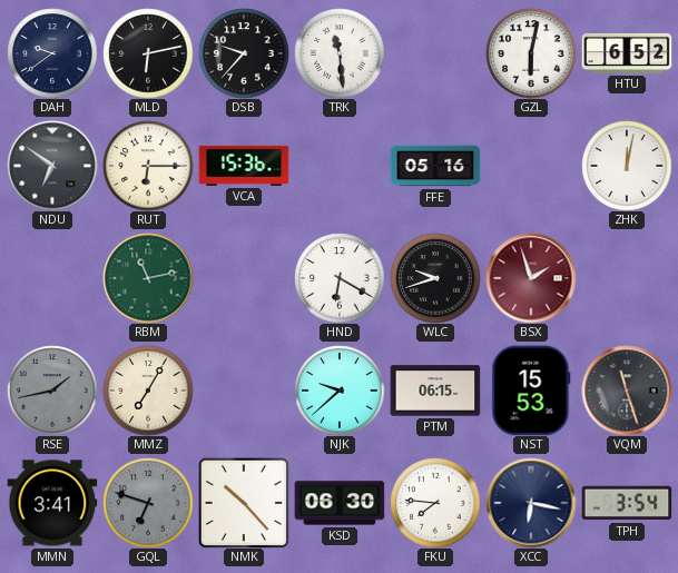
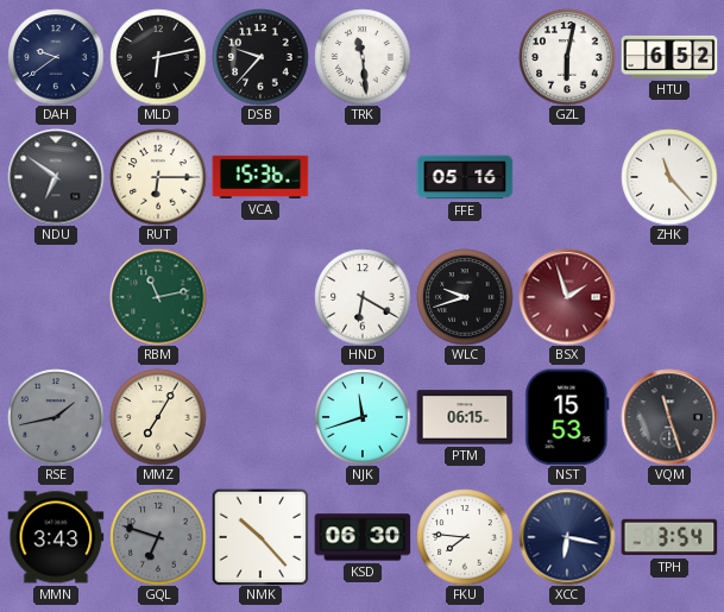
ZHK: 12:02 -> 11:23 (669, 177)
NJK: 9:38 -> 11:42 (363, 417)
MMN: 3:41 -> 3:43 (56, 537)
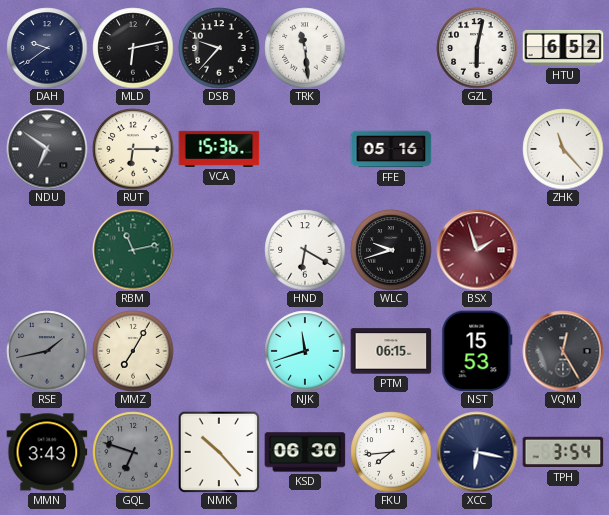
VQM: 11:27 -> 12:25 (563, 351)
FKU: 7:46 -> 7:44 (391, 452)
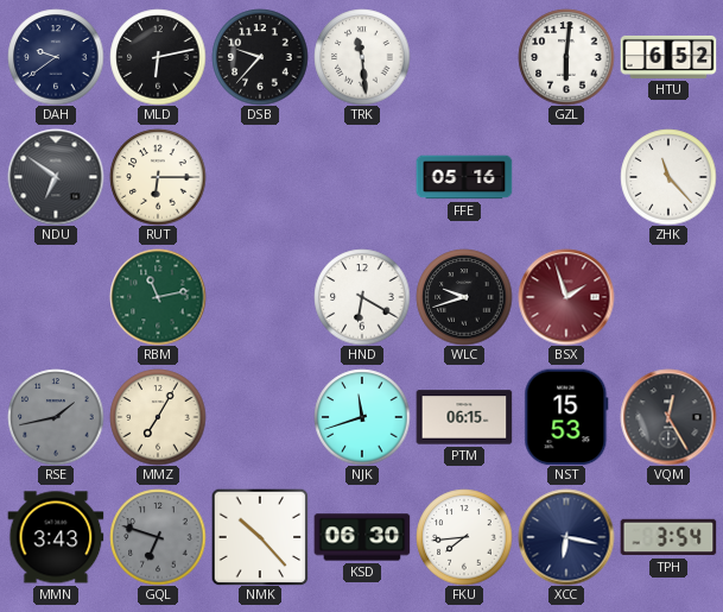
GZL: 6:02 -> 6:01 (566, 57)
VCA: 15:36 -> none (219, 149)
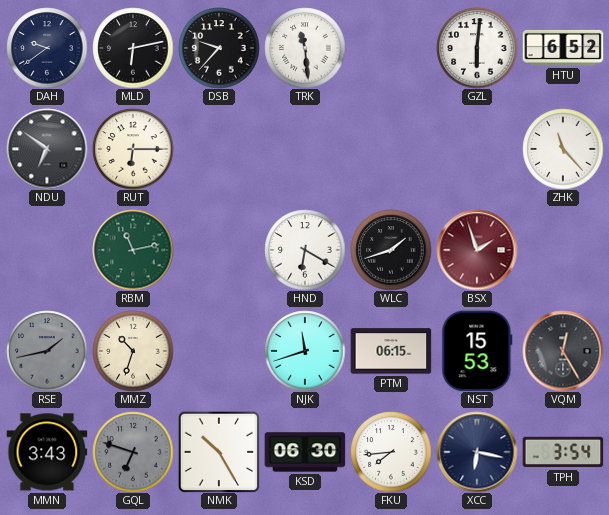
FFE: 05:16 -> none (464, 177)
WLC: 9:42 -> 1:42 (391, 250)
MMZ: 7:05 -> 10:33 (133, 351)
NMK: 10:23 -> 10:25 (219, 452)
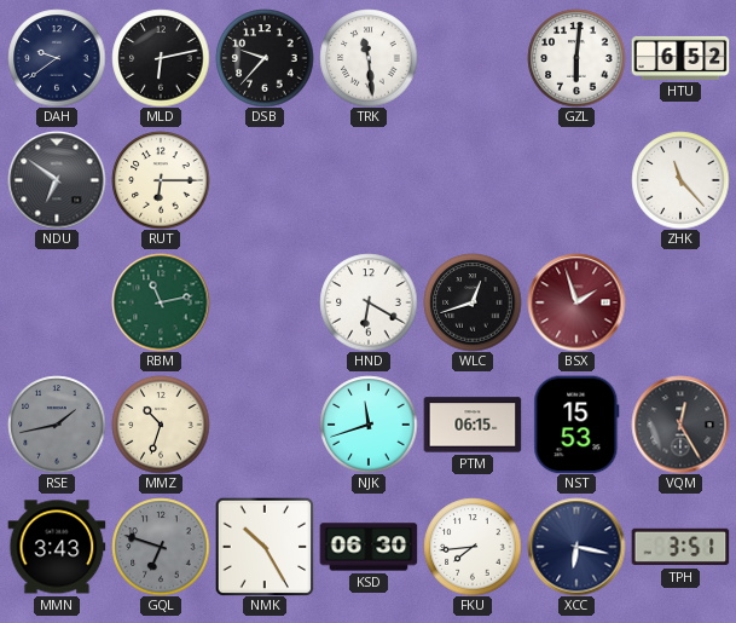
WLC: 1:42 -> 12:42 (473, 302)
TPH: 3:54 -> 3:51 (680, 547)
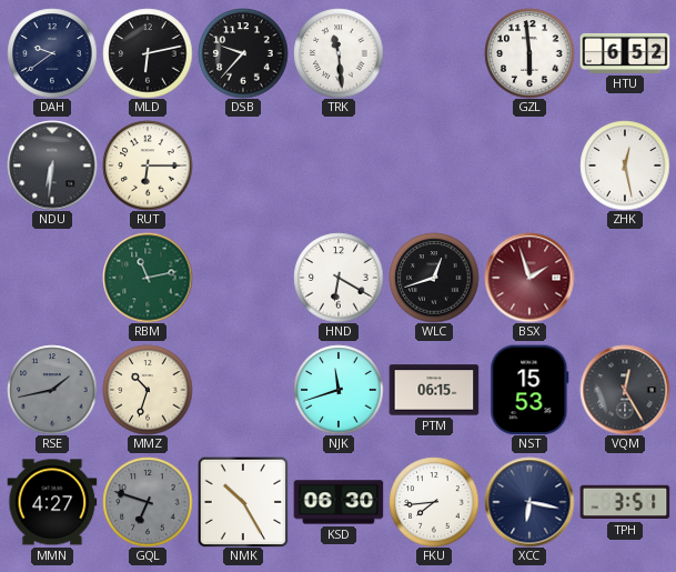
GZL: 6:01 -> 5:59 (529, 53)
NDU: 6:51 -> 6:31 (52, 165)
ZHK: 11:23 -> 12:28 (625, 165)
MMN: 3:43 -> 4:27 (52, 502)
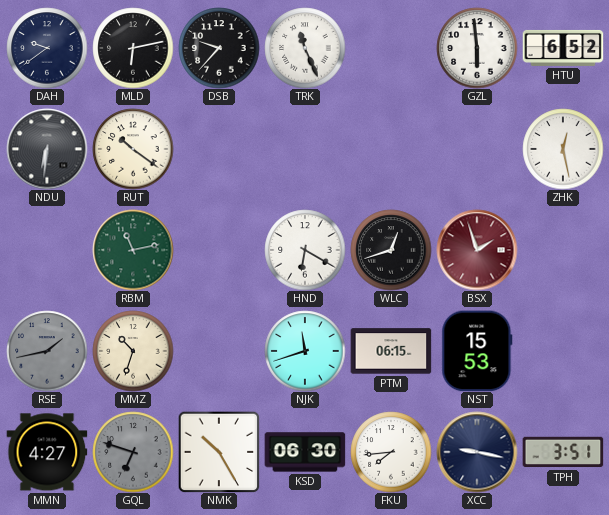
TRK: 11:29 -> 11:26 (305, 48)
RUT: 6:15 -> 10:21 (133, 149)
VQM: 12:25 -> none (625, 390)
XCC: 6:17 -> 9:17 (477, 452)
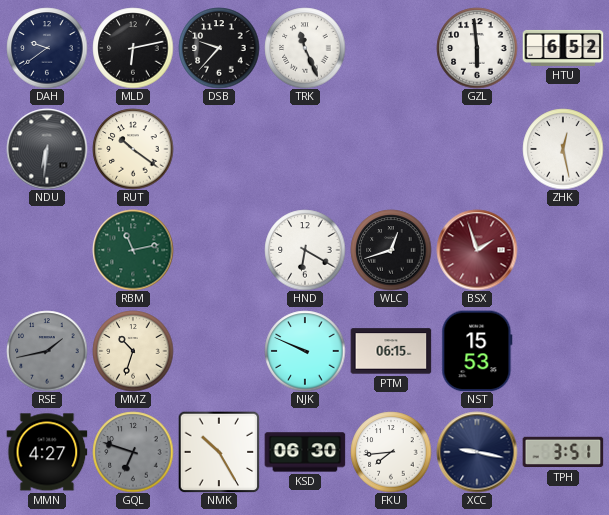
NJK: 11:42 -> 9:49 (305, 351)
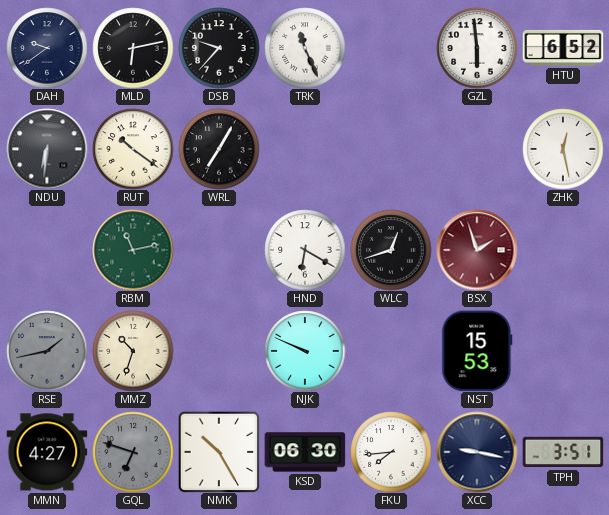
WRL: none -> 7:05 (219, 149)
PTM: 06:15 -> none (391, 351)
